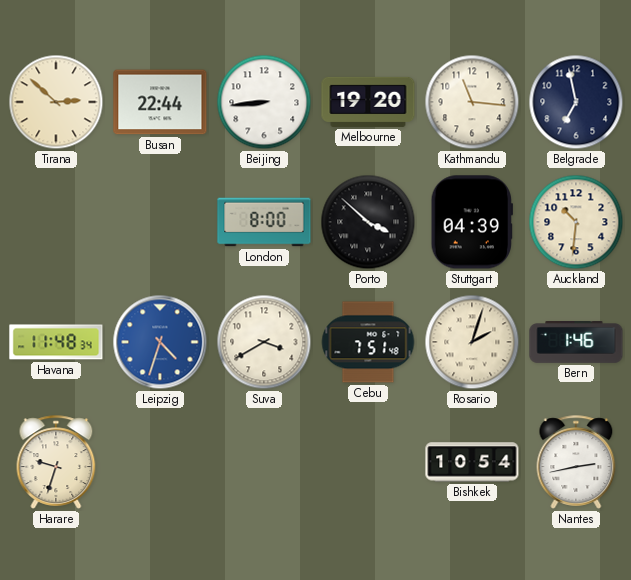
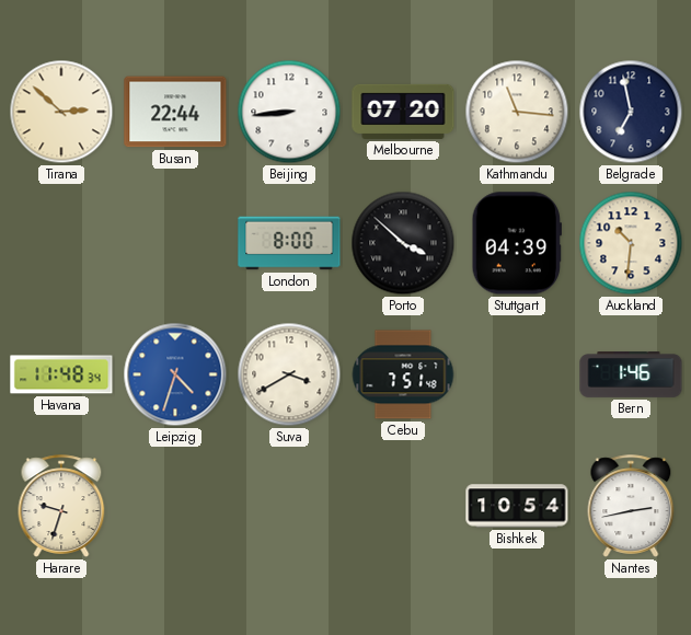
Melbourne: 19:20 -> 07:20 (403, 112)
Rosario: 2:03 -> none (472, 342)
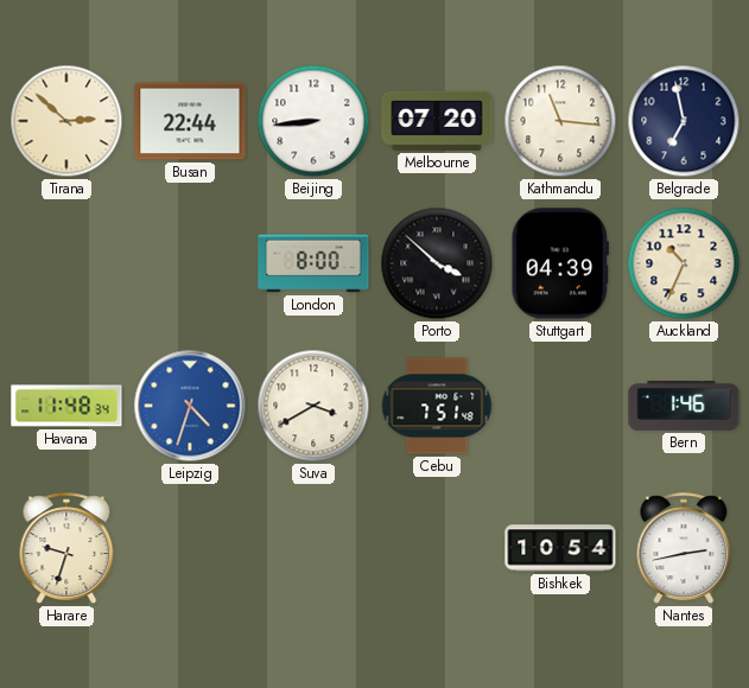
Auckland: 10:31 -> 10:34 (684, 263)
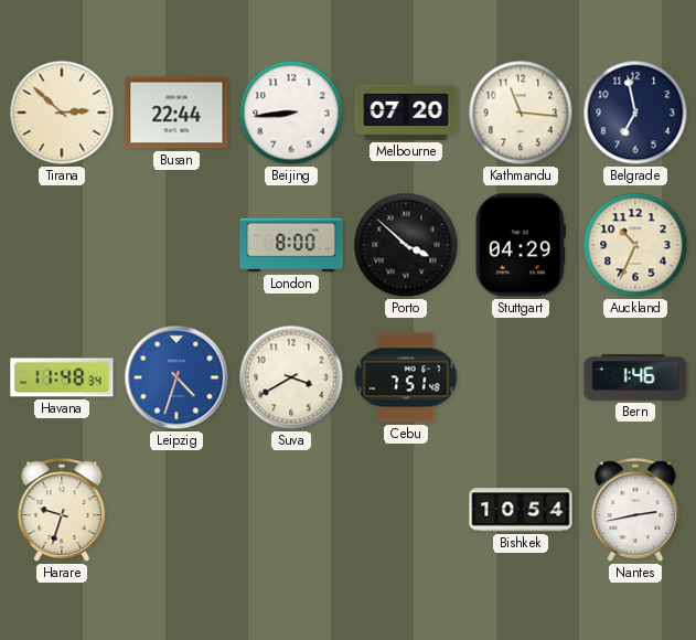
Stuttgart: 04:39 -> 04:29 (520, 245)
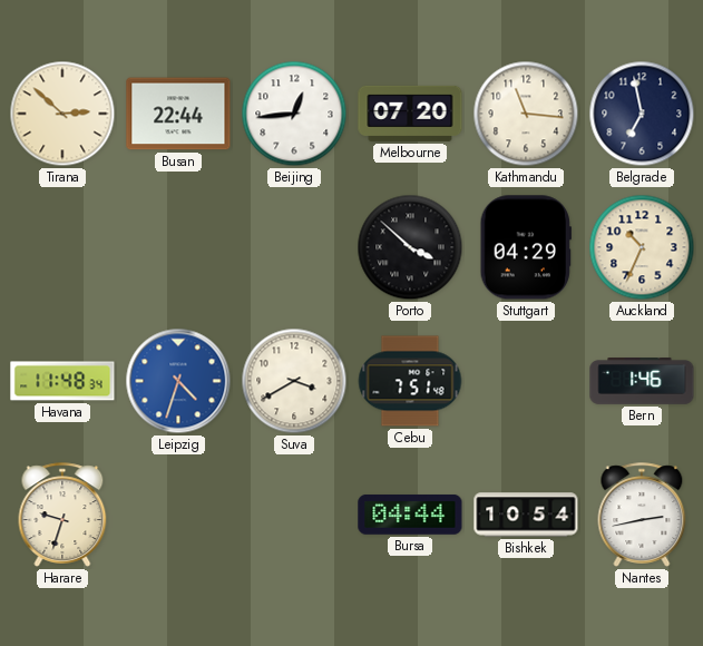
Beijing: 8:44 -> 12:44 (294, 114)
London: 8:00 -> none (291, 245)
Bursa: none -> 04:44 (410, 515)
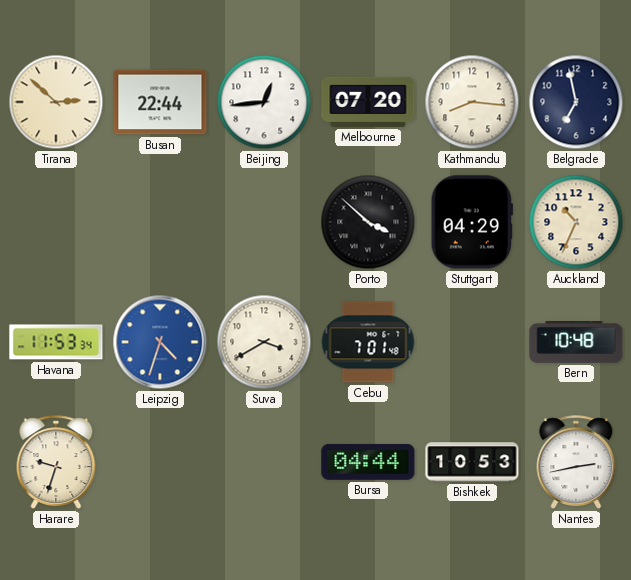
Kathmandu: 11:16 -> 8:16 (472, 102)
Havana: 11:48 -> 11:53 (56, 342)
Cebu: 7:51 -> 7:01 (368, 342)
Bern: 1:46 -> 10:48 (576, 343)
Bishkek: 10:54 -> 10:53 (472, 462)
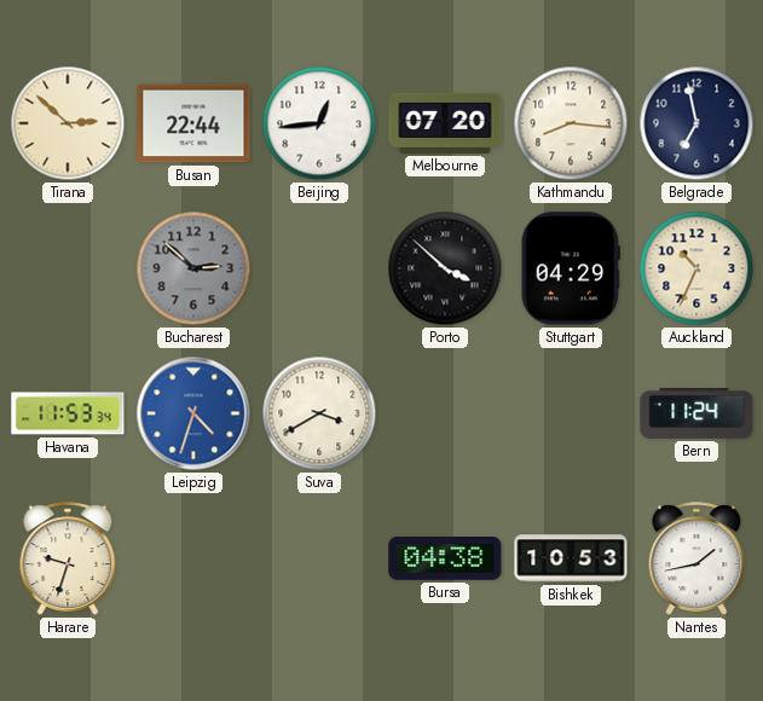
Bucharest: none -> 2:52 (193, 268)
Cebu: 7:01 -> none (368, 342)
Bern: 10:48 -> 11:24 (696, 415)
Bursa: 04:44 -> 04:38 (445, 558)
Nantes: 2:43 -> 1:43 (696, 558)
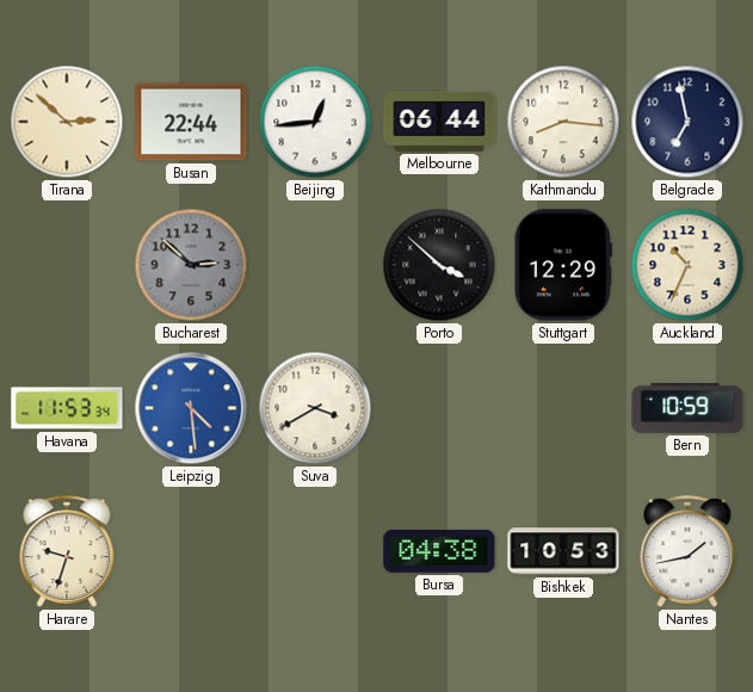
Melbourne: 07:20 -> 06:44 (439, 122)
Stuttgart: 04:29 -> 12:29 (562, 265)
Leipzig: 4:33 -> 4:29 (191, 408)
Bern: 11:24 -> 10:59 (687, 409)
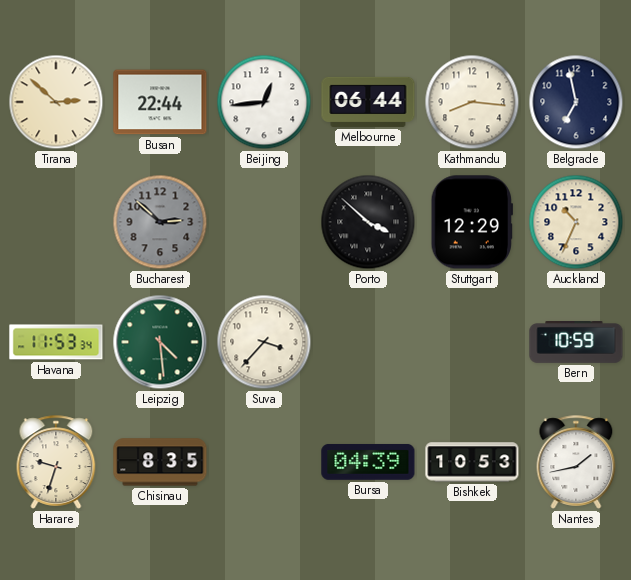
Leipzig dial: blue -> green (160, 342)
Suva: 3:40 -> 3:37 (264, 342)
Chisinau: none -> 8:35 (160, 462)
Bursa: 04:38 -> 04:39 (368, 462)
